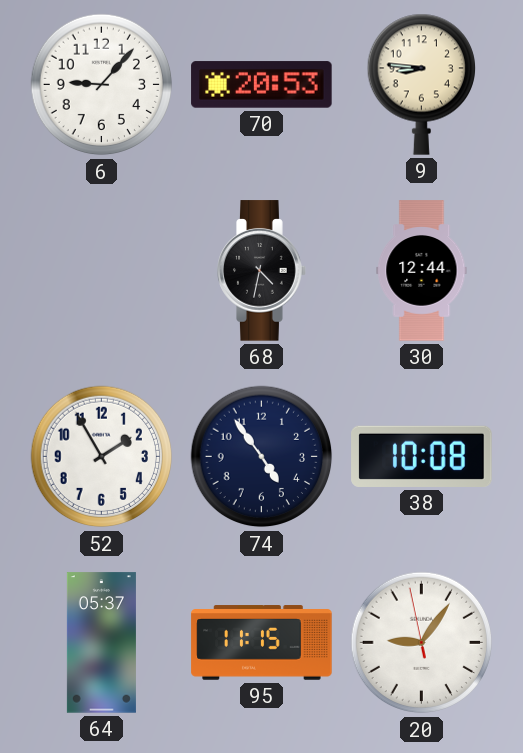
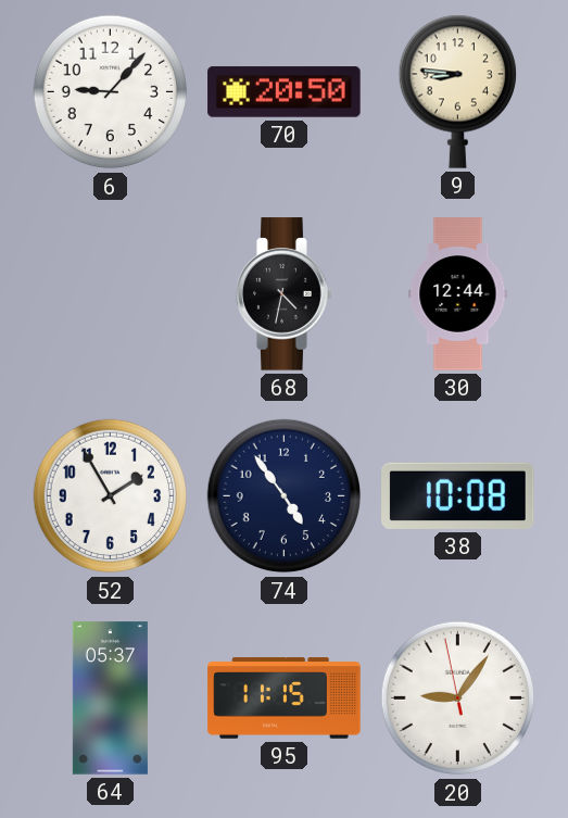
70: 20:53 -> 20:50 (285, 92)
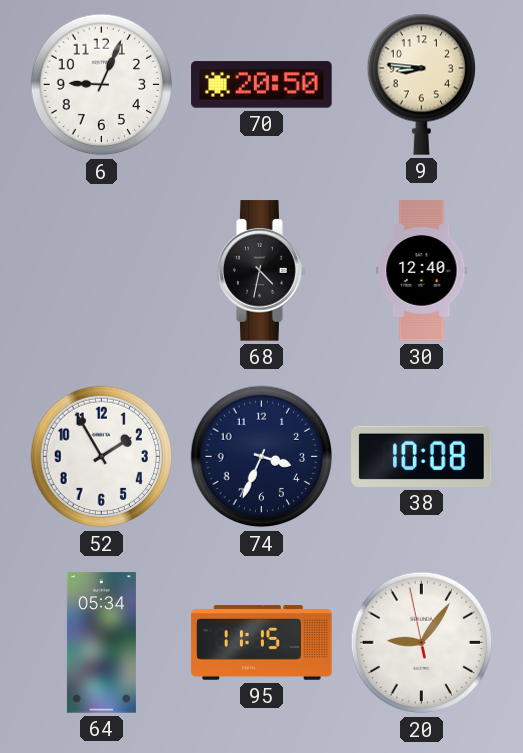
6: 9:07 -> 9:04 (102, 85)
30: 12:44 -> 12:40 (422, 271)
74: 4:54 -> 3:34 (262, 457)
64: 05:37 -> 05:34 (101, 643)
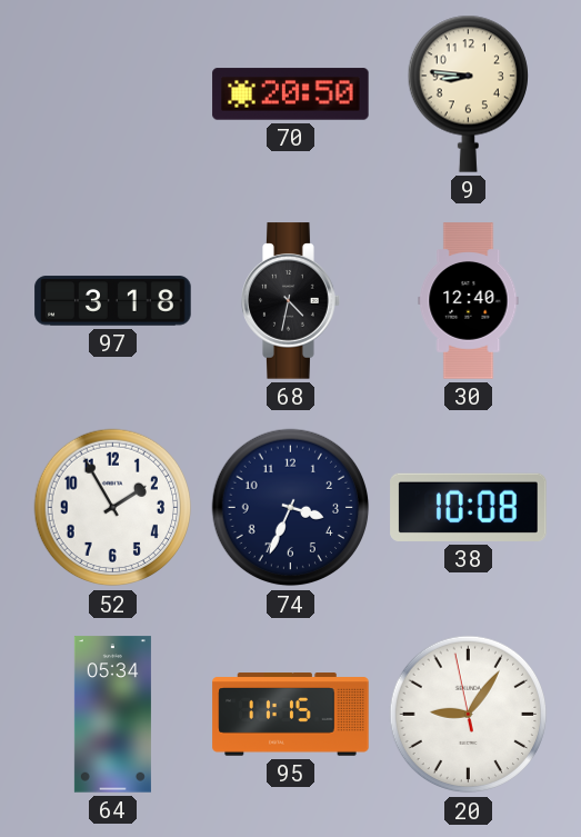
6: 9:04 -> none (102, 85)
97: none -> 3:18 (113, 301)
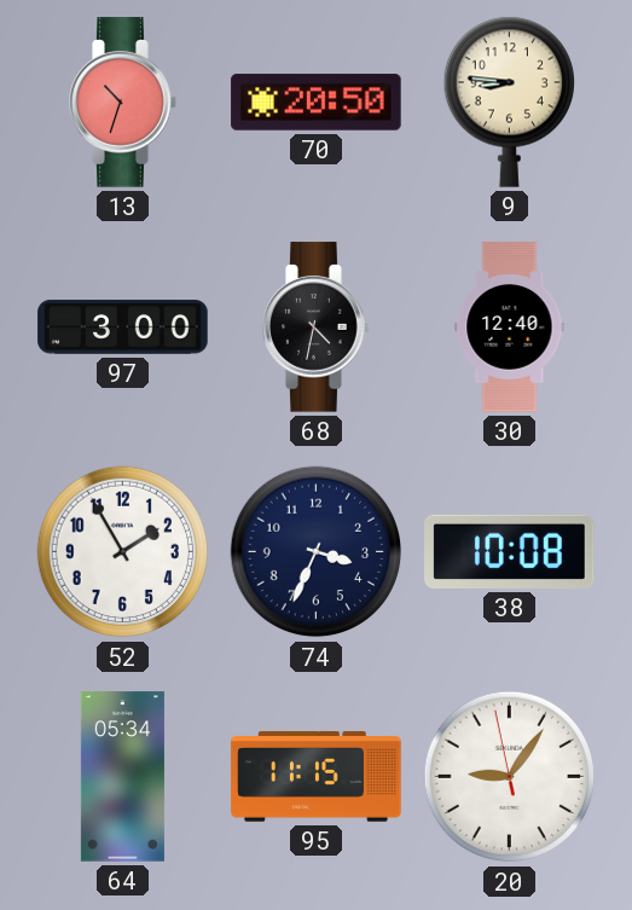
13: none -> 10:33 (123, 103)
97: 3:18 -> 3:00 (123, 328)
